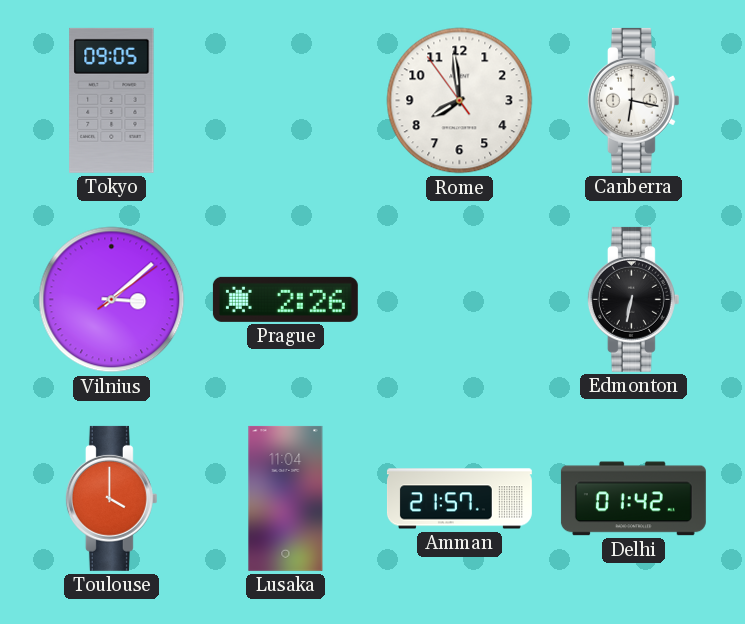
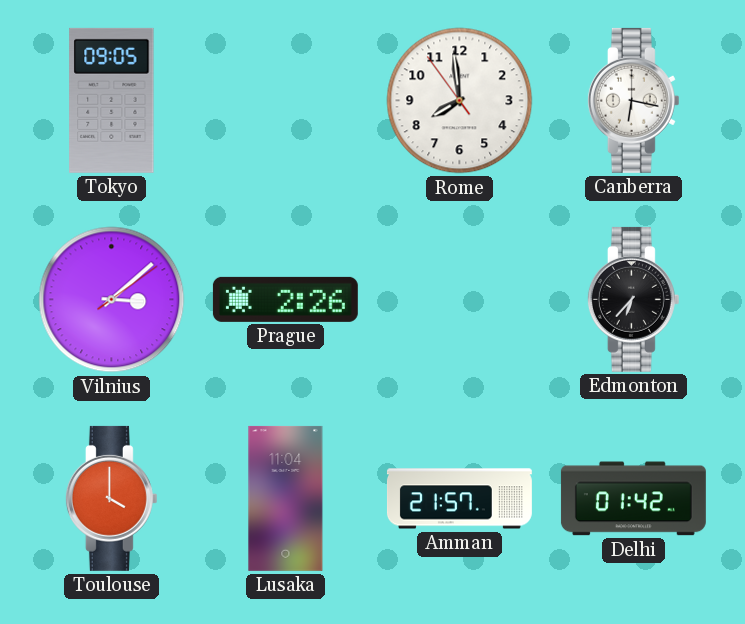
Edmonton: 6:32 -> 6:37 (633, 299)
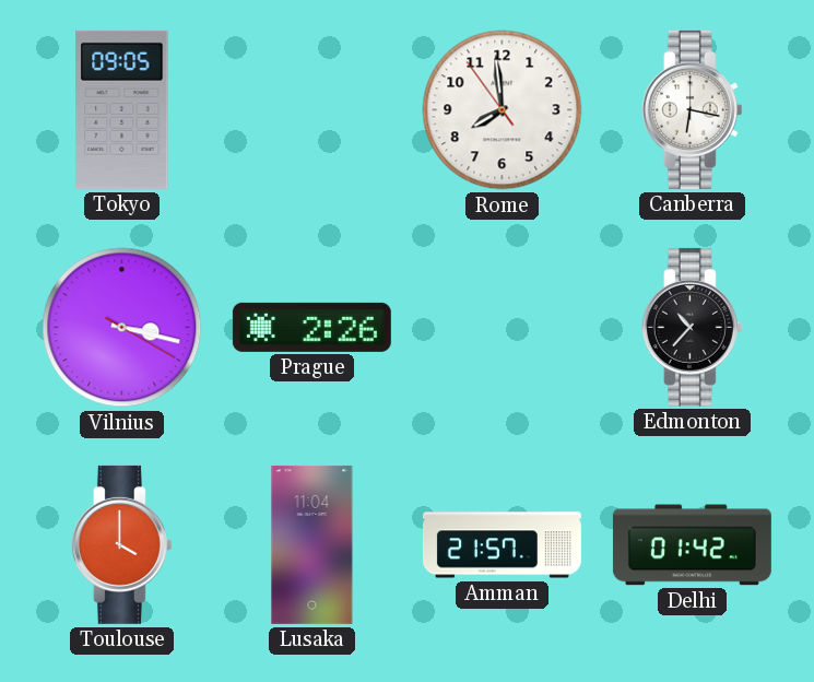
Vilnius: 3:08 -> 3:17 (122, 328)
Edmonton: 6:37 -> 10:37 (692, 327)
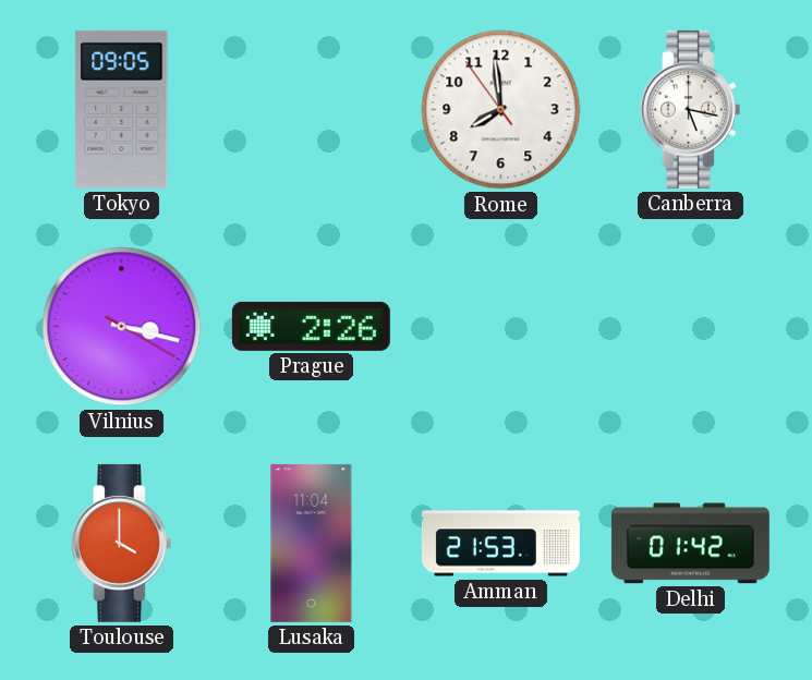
Canberra: 6:17 -> 5:17 (690, 109)
Edmonton: 10:37 -> none (692, 327)
Amman: 21:57 -> 21:53 (500, 544)
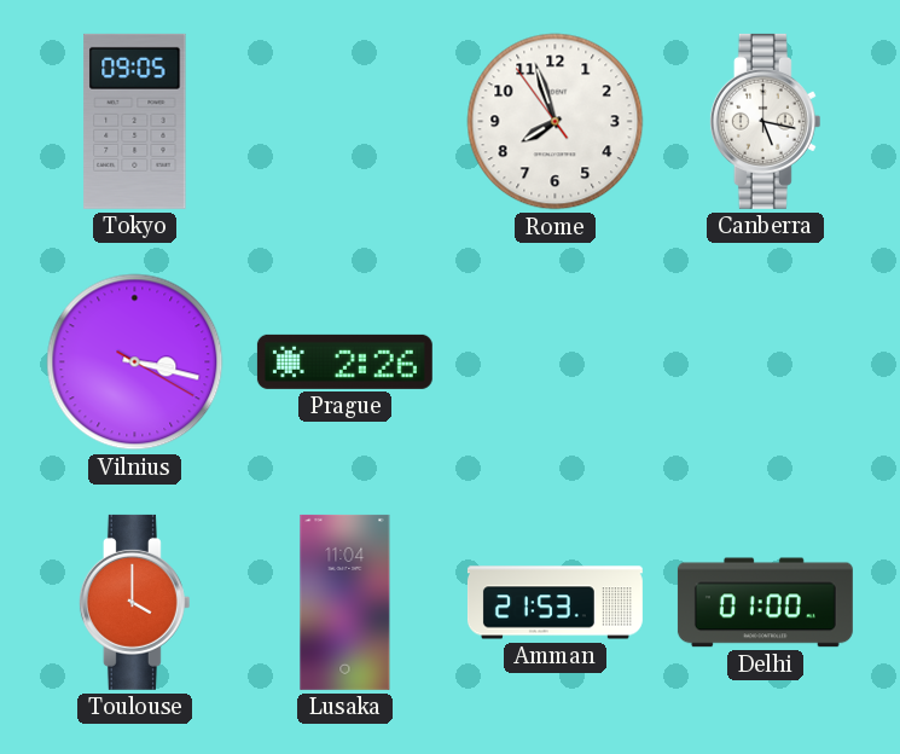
Rome: 7:58 -> 7:56 (556, 122)
Delhi: 01:42 -> 01:00 (765, 603)
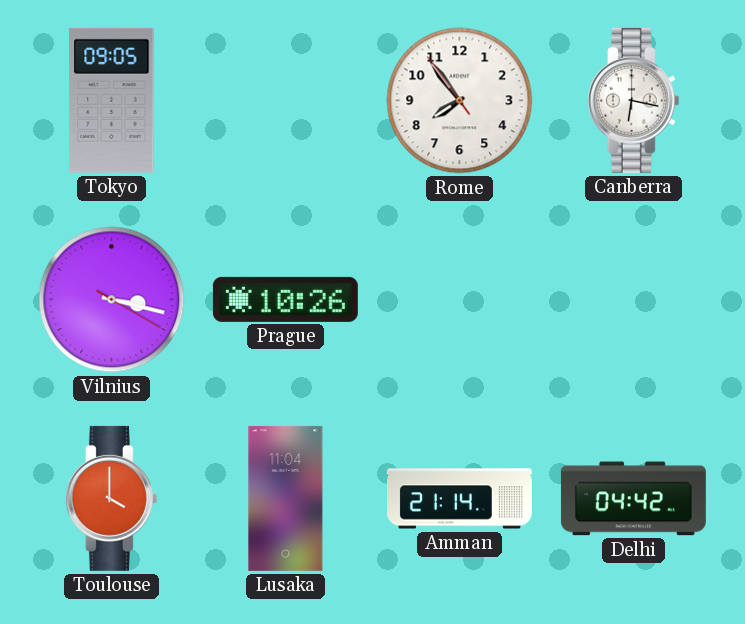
Rome: 7:56 -> 7:53 (460, 101)
Canberra: 5:17 -> 6:17 (633, 100)
Prague: 2:26 -> 10:26 (285, 299)
Amman: 21:53 -> 21:14 (459, 499)
Delhi: 01:00 -> 04:42 (633, 499)
